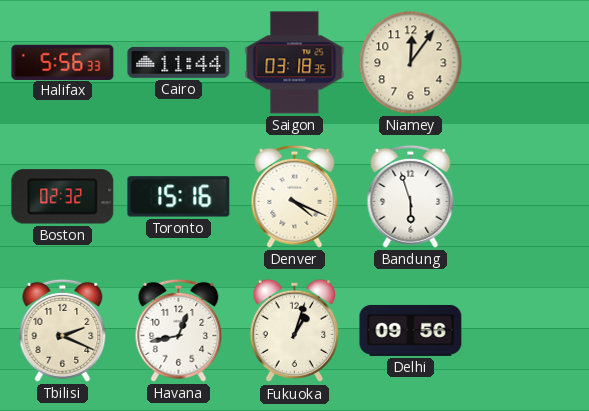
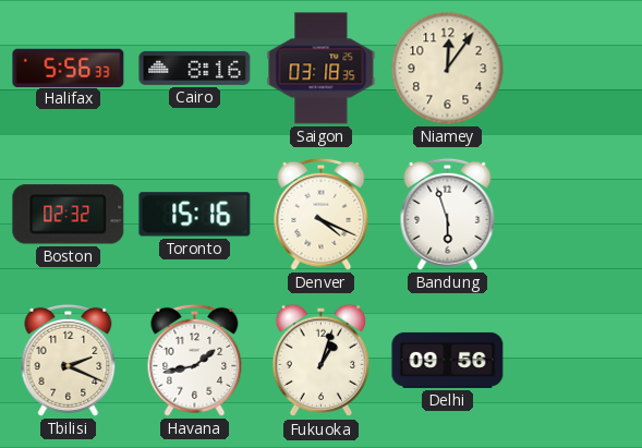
Cairo: 11:44 -> 8:16 (195, 68)
Havana: 12:43 -> 1:43 (195, 360)
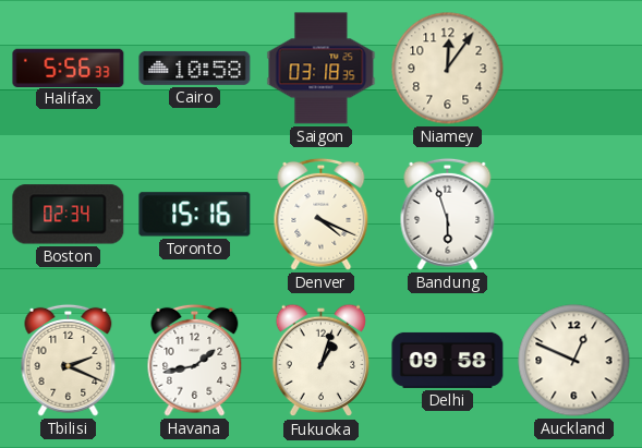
Cairo: 8:16 -> 10:58 (195, 68)
Boston: 02:32 -> 02:34 (69, 215)
Delhi: 09:56 -> 09:58 (448, 360)
Auckland: none -> 12:49 (574, 361)
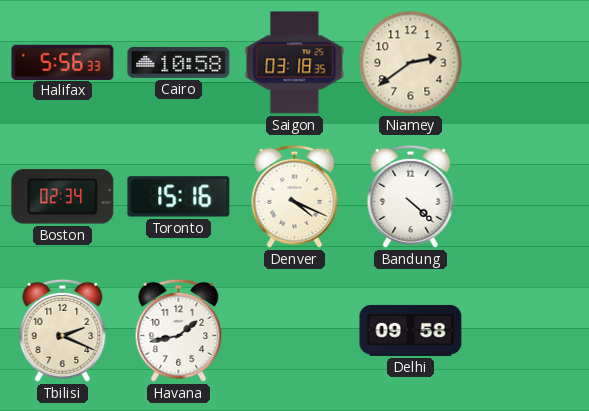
Niamey: 12:06 -> 2:39 (411, 63)
Bandung: 5:57 -> 4:22 (411, 196)
Fukuoka: 1:03 -> none (322, 361)
Auckland: 12:49 -> none (574, 361)
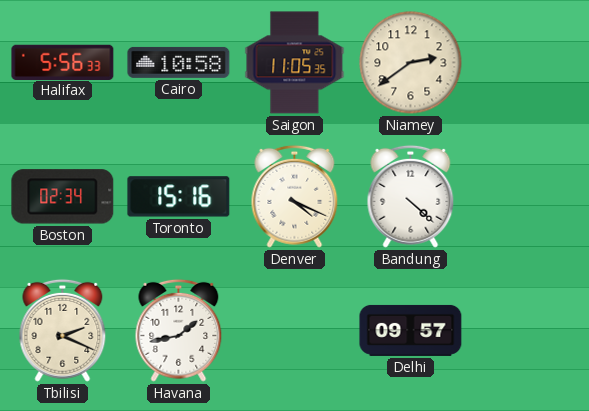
Saigon: 03:18 -> 11:05 (295, 63)
Delhi: 09:58 -> 09:57 (411, 330)
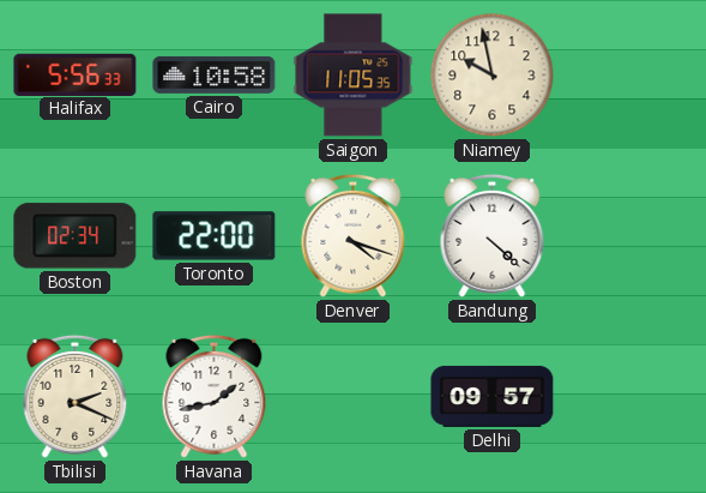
Niamey: 2:39 -> 9:58 (493, 76)
Toronto: 15:16 -> 22:00 (215, 236)
Denver: 4:19 -> 4:18 (354, 235)
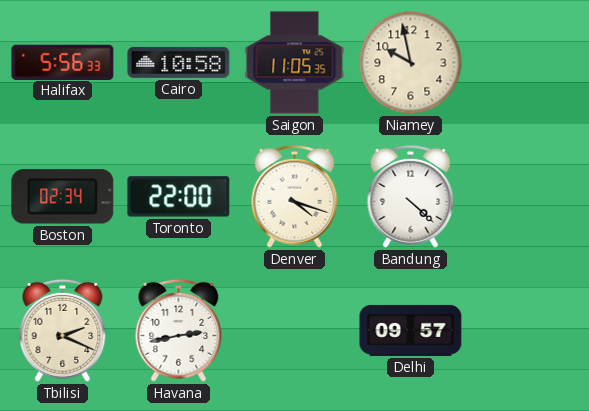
Havana: 1:43 -> 2:43 (179, 330)
